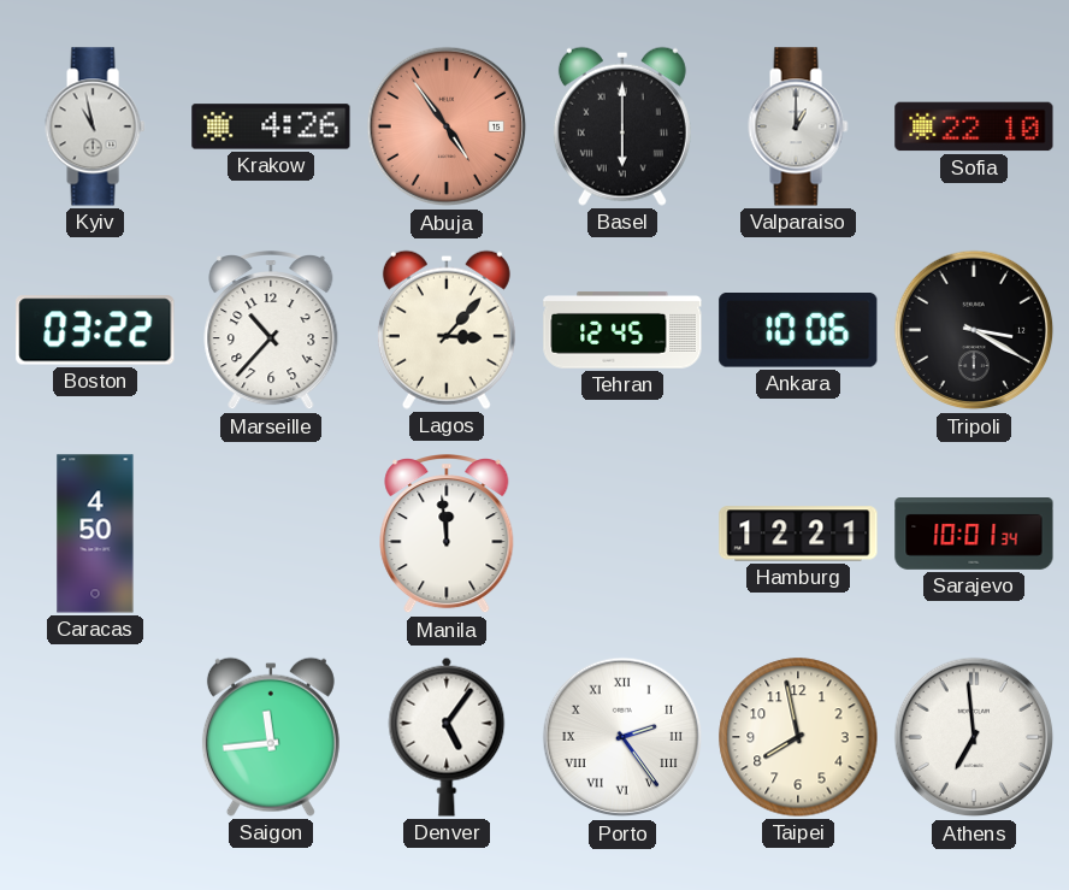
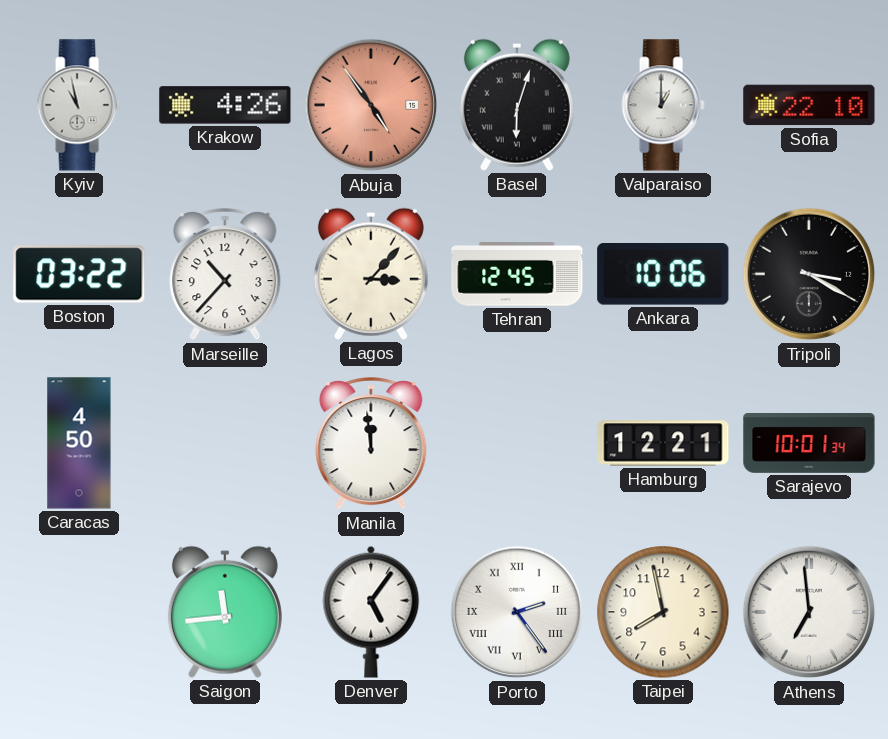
Basel: 6:00 -> 6:03 (517, 105)
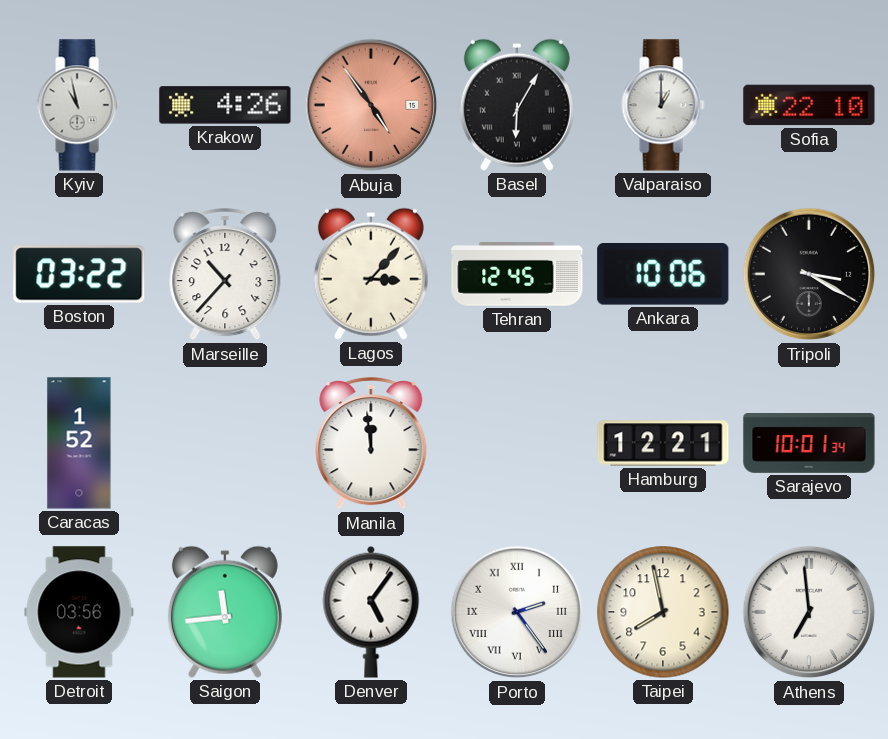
Basel: 6:03 -> 6:05 (517, 105)
Caracas: 4:50 -> 1:52 (79, 443)
Detroit: none -> 03:56 (79, 612)
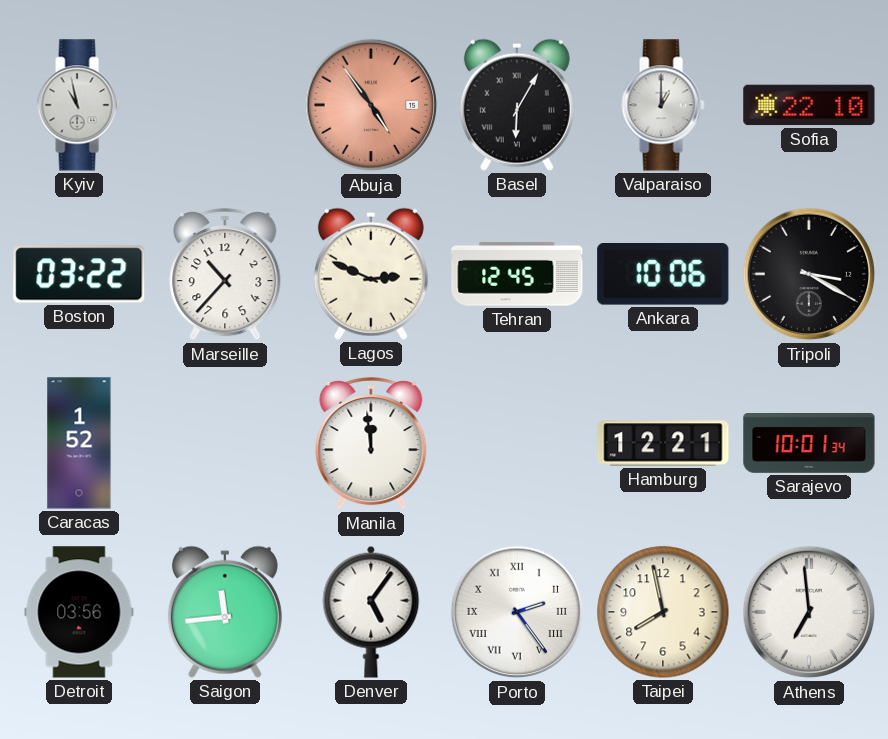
Krakow: 4:26 -> none (225, 105)
Lagos: 3:07 -> 2:49 (371, 274)
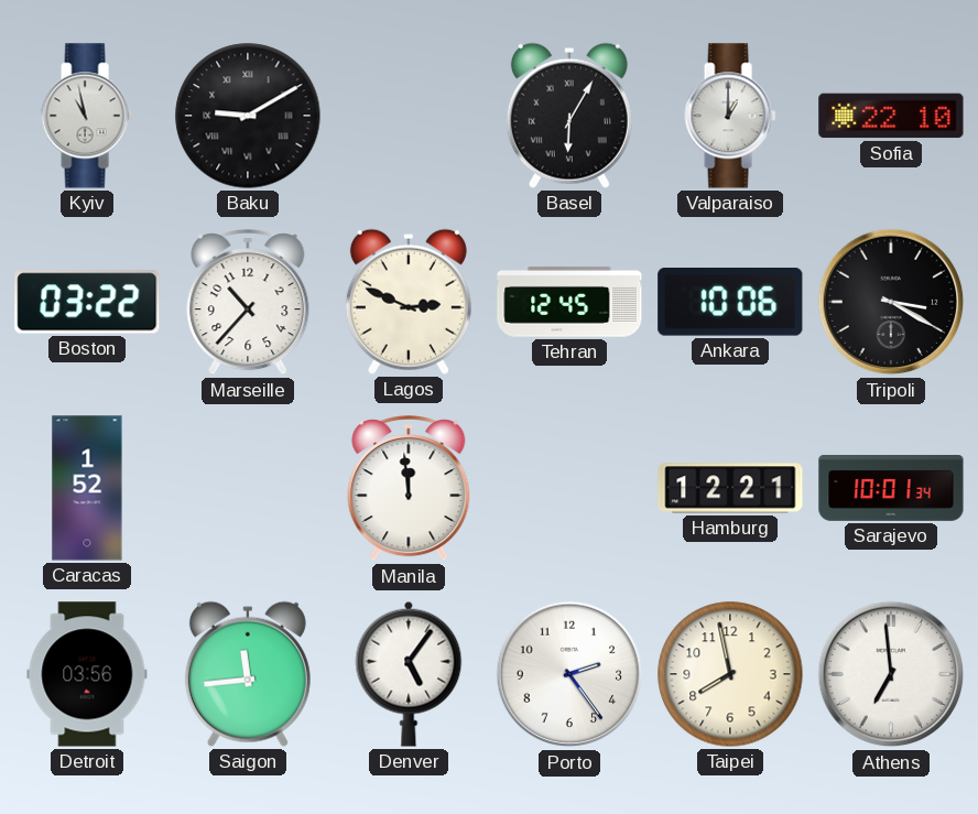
Baku: none -> 9:10 (248, 116)
Abuja: 4:54 -> none (371, 105)
Porto numerals: Roman -> Arabic (569, 674)
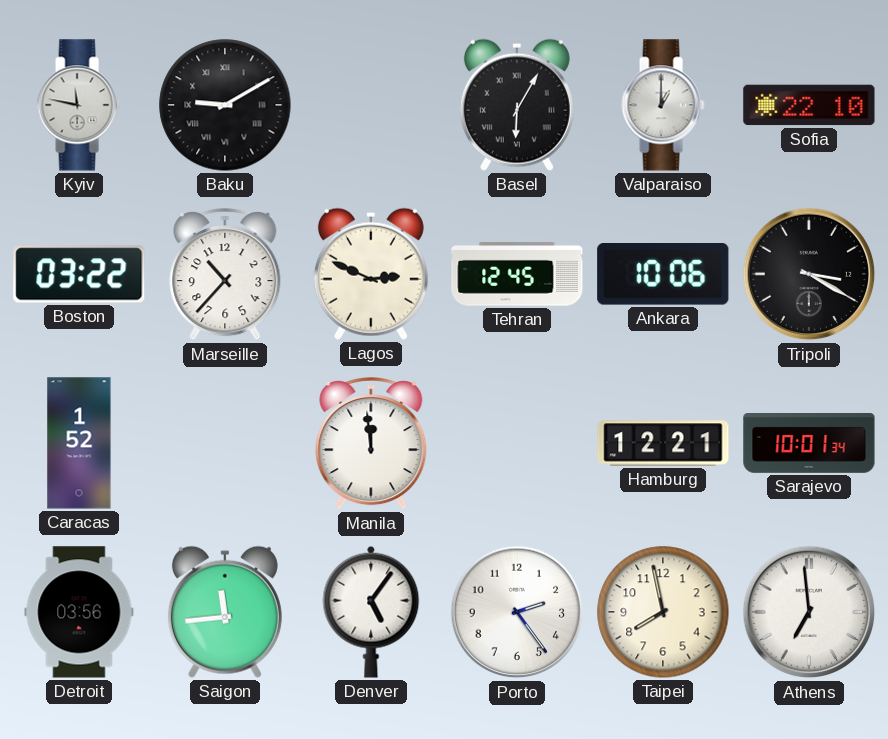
Kyiv: 10:58 -> 11:47 (79, 105)
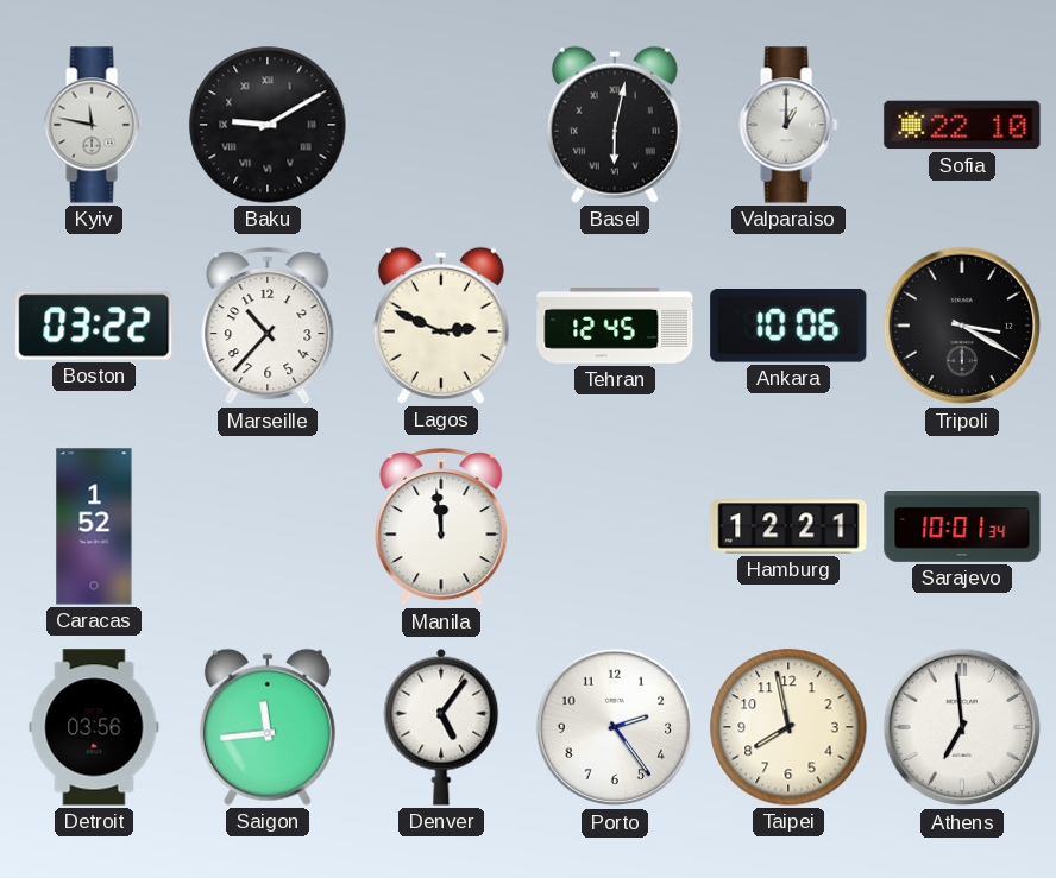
Basel: 6:05 -> 6:02 (615, 125)
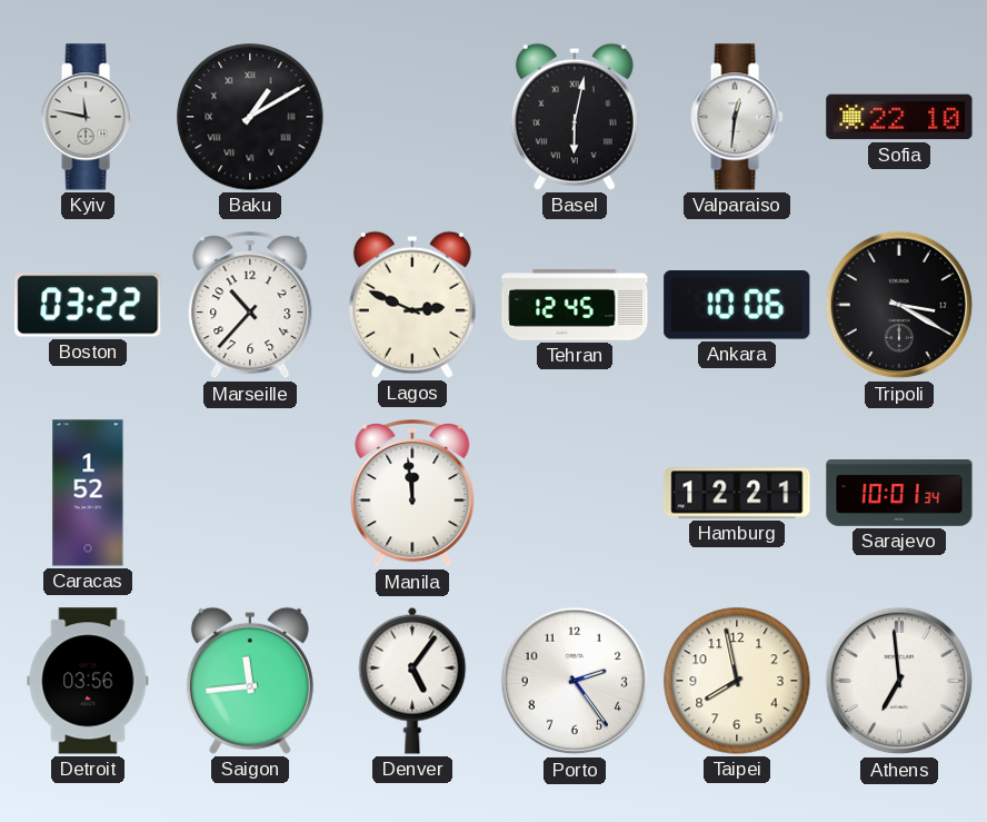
Baku: 9:10 -> 1:10 (250, 117)
Valparaiso: 1:00 -> 12:31 (737, 117)
